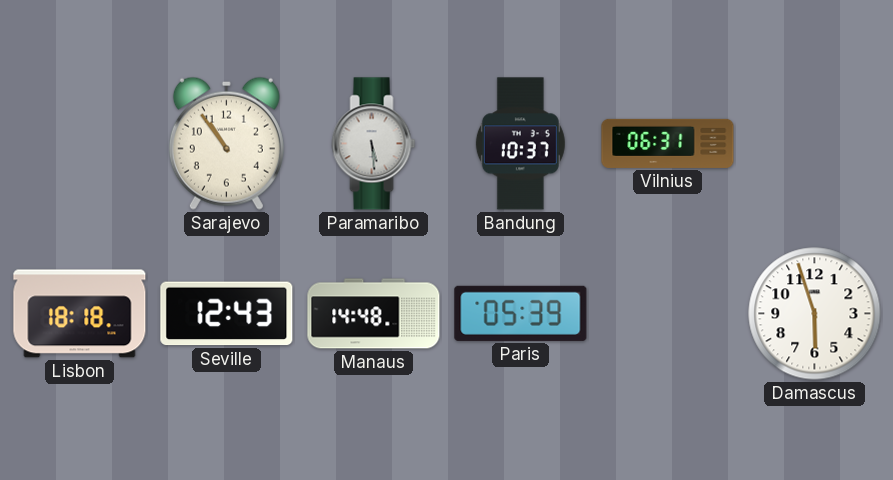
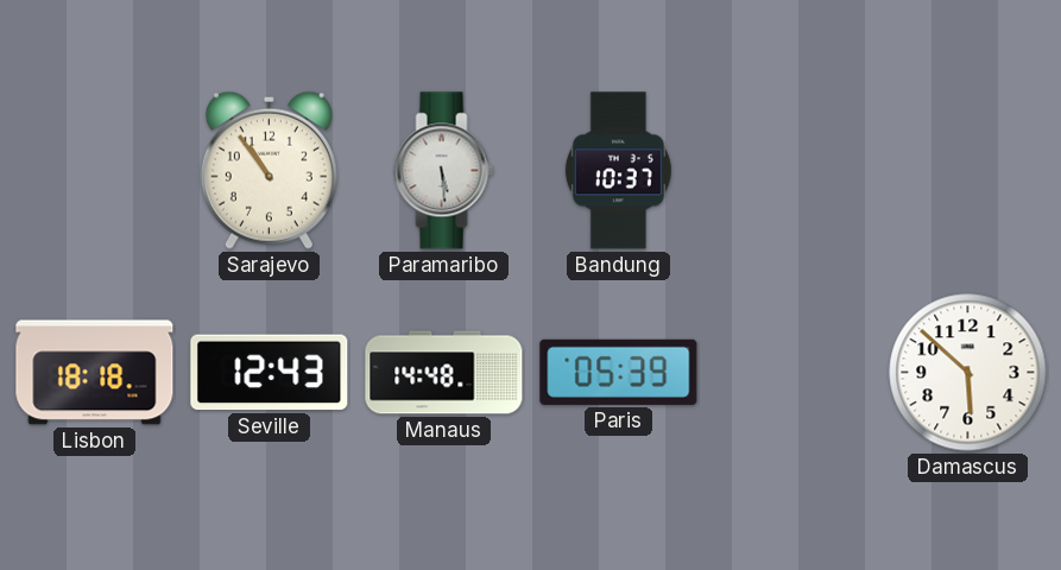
Vilnius: 06:31 -> none (668, 143)
Damascus: 5:57 -> 5:52 (968, 373)
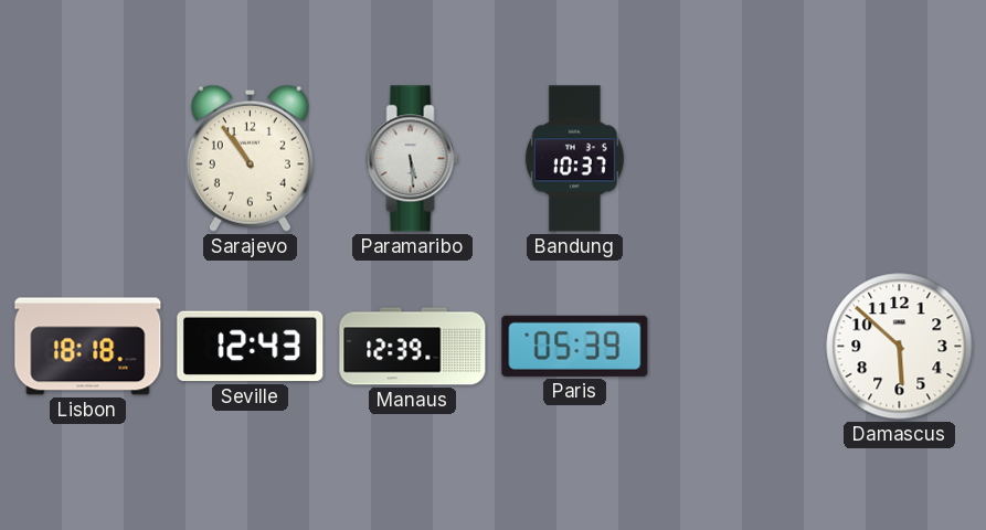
Manaus: 14:48 -> 12:39 (413, 347)
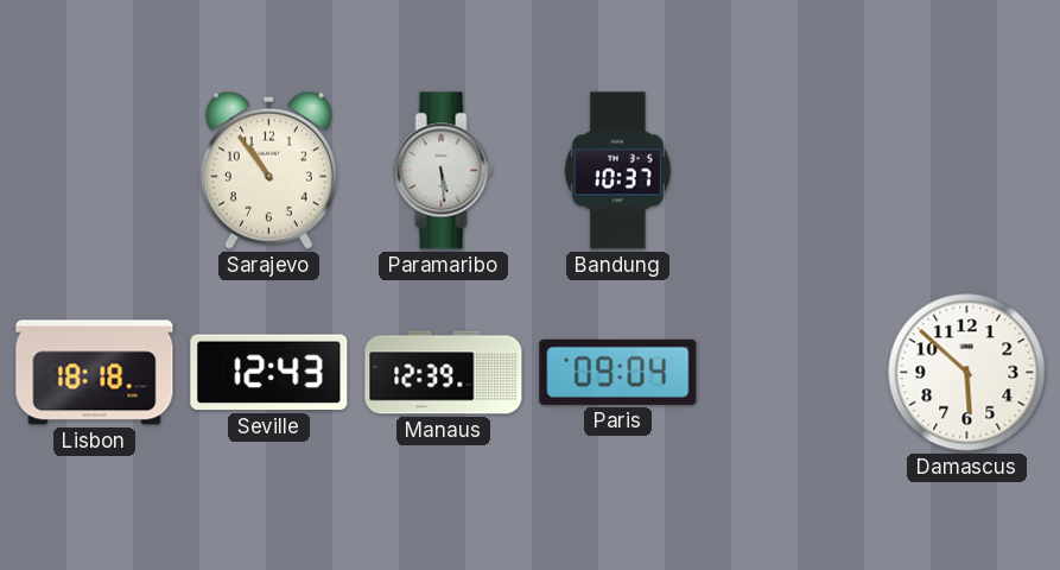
Paris: 05:39 -> 09:04 (618, 372)
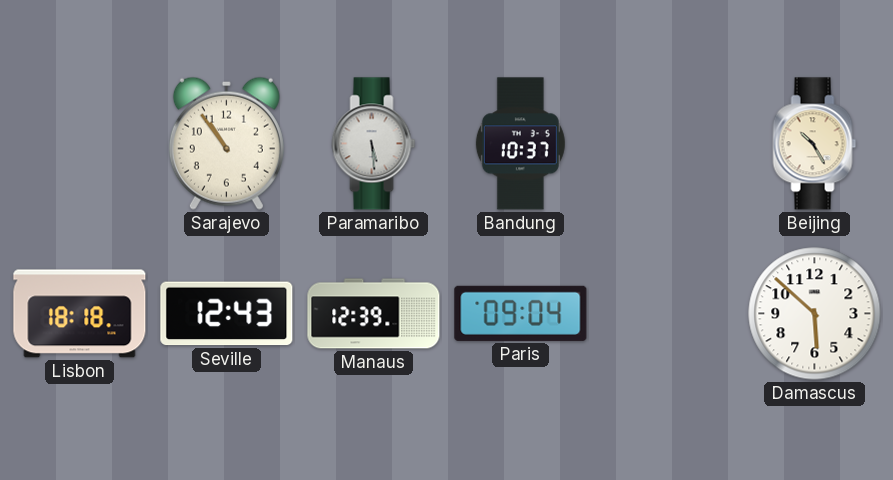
Beijing: none -> 10:25 (815, 144)
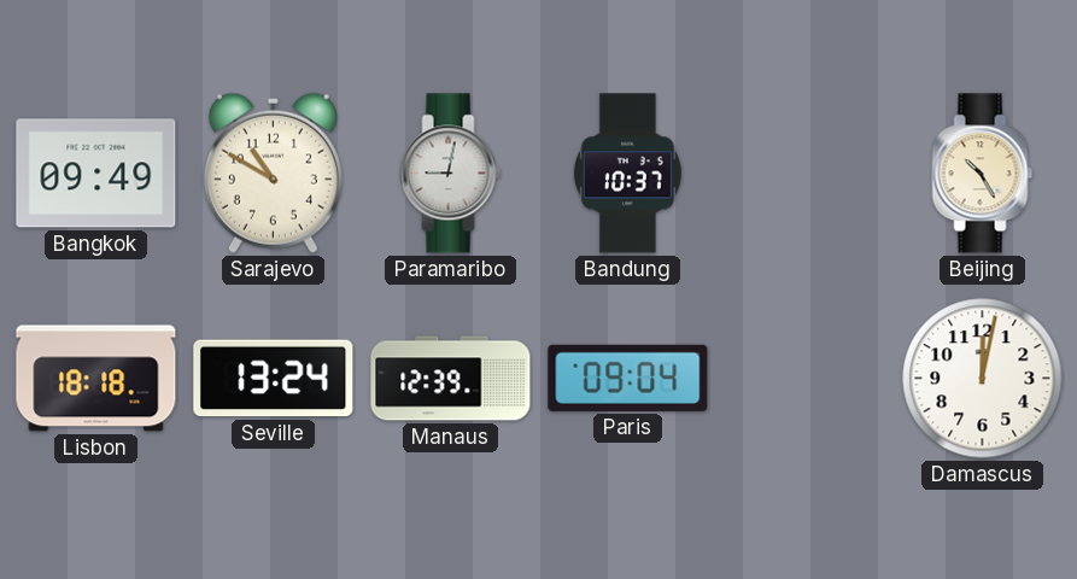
Bangkok: none -> 09:49 (96, 174)
Sarajevo: 10:54 -> 10:50 (273, 172)
Paramaribo: 5:29 -> 9:02 (451, 174)
Seville: 12:43 -> 13:24 (274, 379)
Damascus: 5:52 -> 12:02 (983, 379)
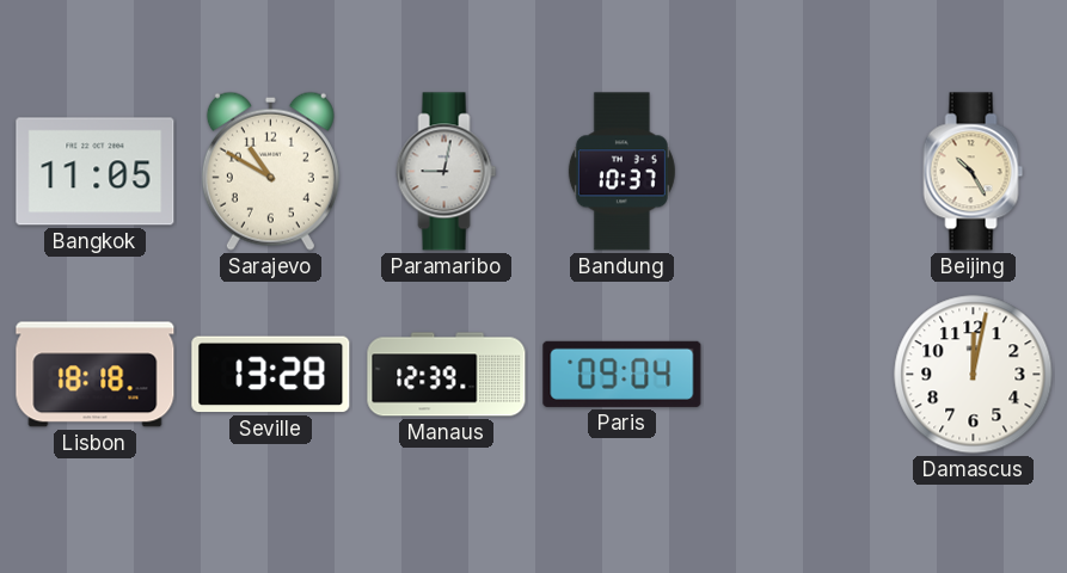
Bangkok: 09:49 -> 11:05 (96, 172)
Seville: 13:24 -> 13:28 (271, 375)
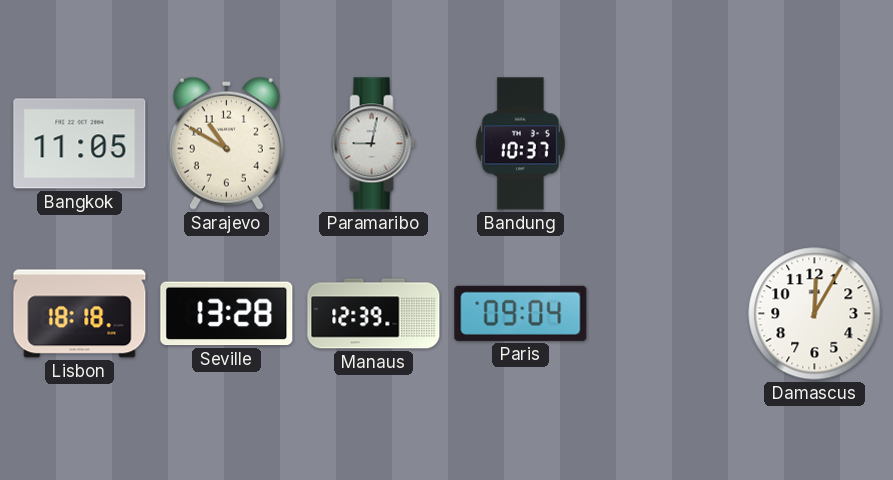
Beijing: 10:25 -> none (974, 172)
Damascus: 12:02 -> 12:05 (815, 314)
